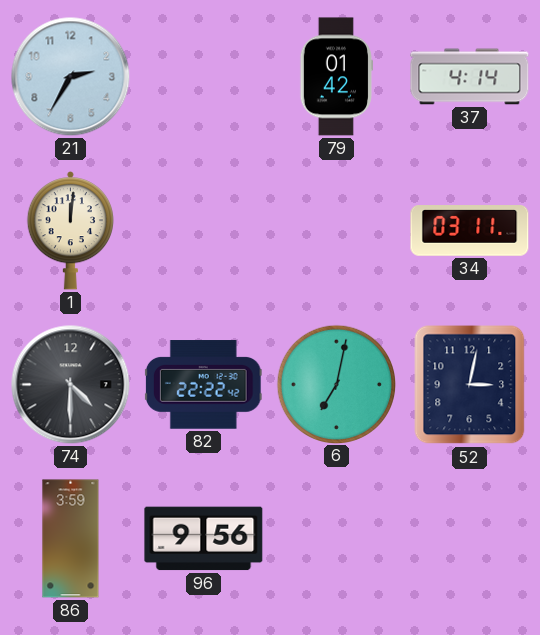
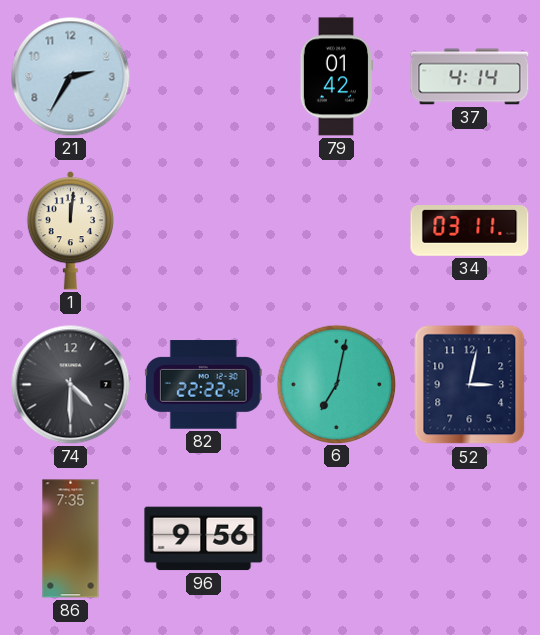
86: 3:59 -> 7:35 (71, 539)
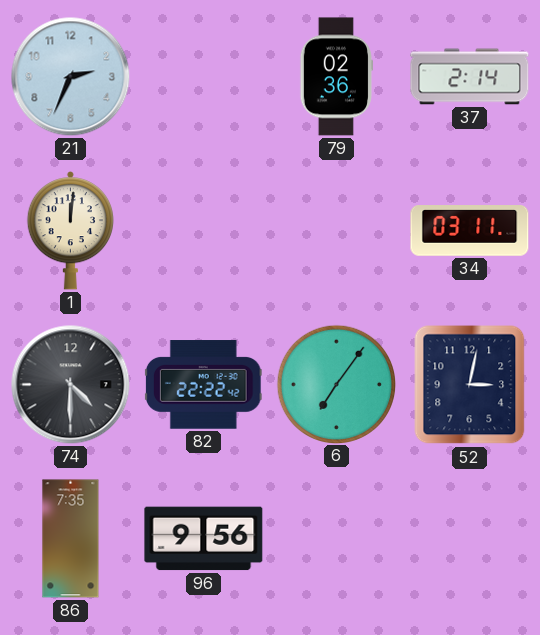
21: 2:35 -> 2:34 (71, 77)
79: 01:42 -> 02:36 (336, 77)
37: 4:14 -> 2:14 (470, 77)
6: 7:02 -> 7:06 (336, 384)
